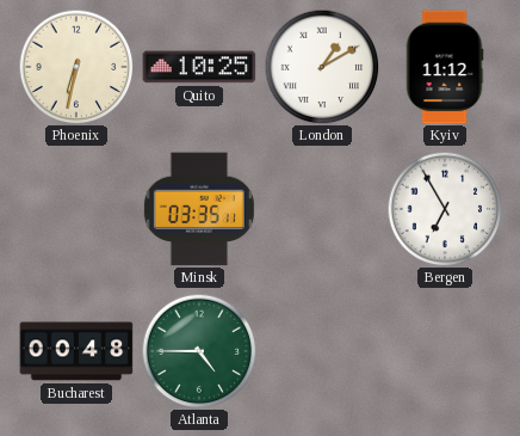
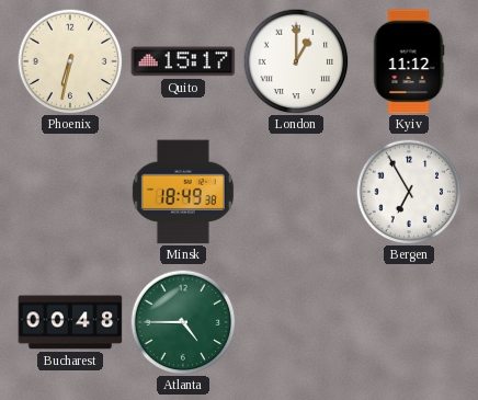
Quito: 10:25 -> 15:17 (183, 61)
London: 1:10 -> 1:00 (296, 61)
Minsk: 03:35 -> 18:49 (183, 192)
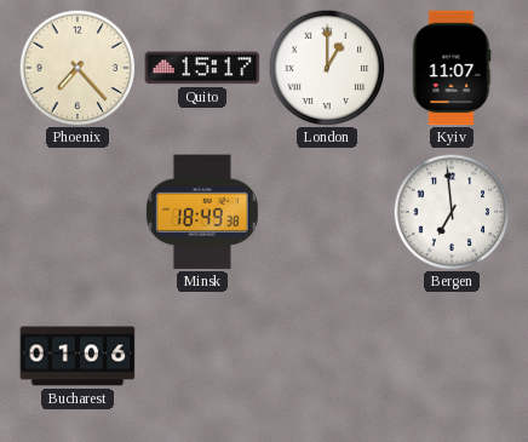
Phoenix: 6:32 -> 7:23 (78, 68)
Kyiv: 11:12 -> 11:07 (452, 68)
Bergen: 6:55 -> 6:59 (452, 212)
Bucharest: 00:48 -> 01:06 (78, 356)
Atlanta: 4:45 -> none (183, 322)
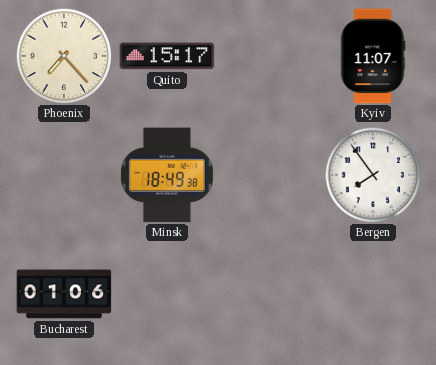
London: 1:00 -> none (327, 68)
Bergen: 6:59 -> 7:54 (373, 175)
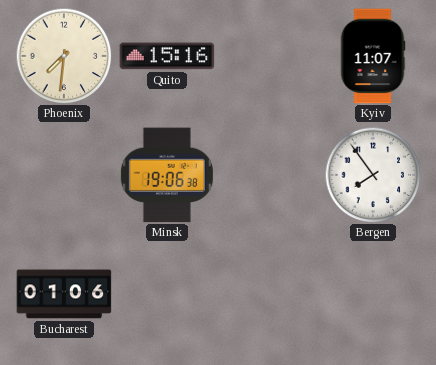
Phoenix: 7:23 -> 7:31 (64, 56)
Quito: 15:17 -> 15:16 (167, 56)
Minsk: 18:49 -> 19:06 (167, 175)
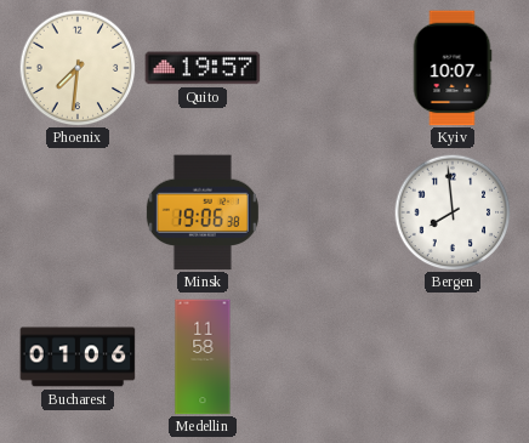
Quito: 15:16 -> 19:57 (203, 68)
Kyiv: 11:07 -> 10:07 (453, 68)
Bergen: 7:54 -> 7:59 (453, 212)
Medellin: none -> 11:58 (203, 357)
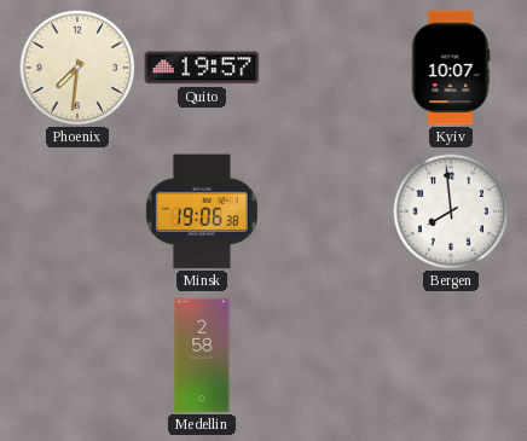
Bucharest: 01:06 -> none (78, 357)
Medellin: 11:58 -> 2:58 (202, 355)
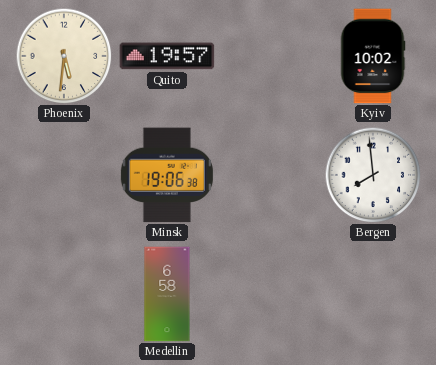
Phoenix: 7:31 -> 5:31 (64, 56)
Kyiv: 10:07 -> 10:02 (373, 56)
Medellin: 2:58 -> 6:58 (167, 294)
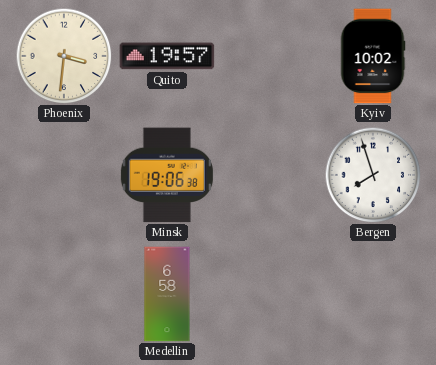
Phoenix: 5:31 -> 3:31 (64, 56)
Bergen: 7:59 -> 7:57 (373, 175)
